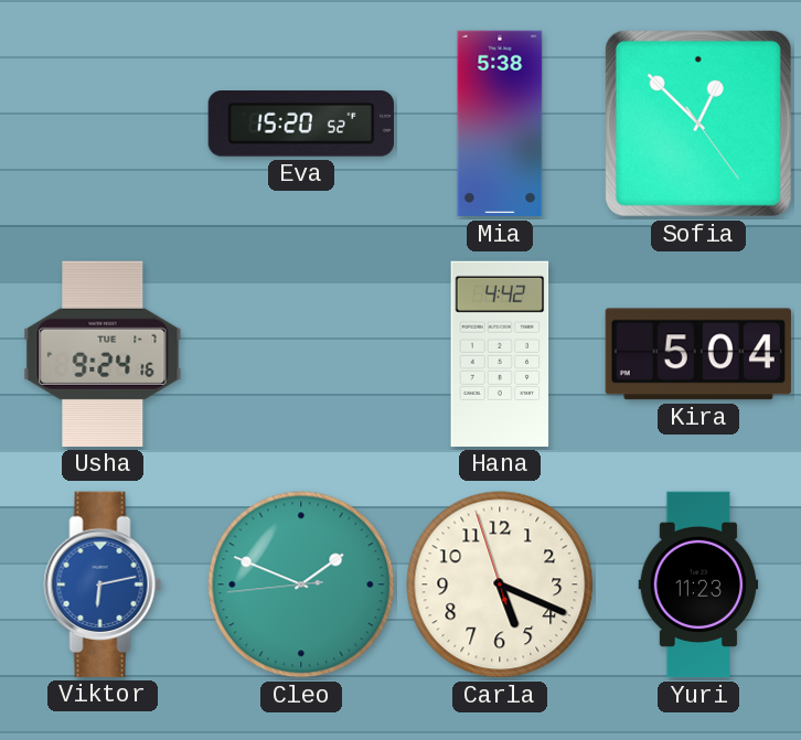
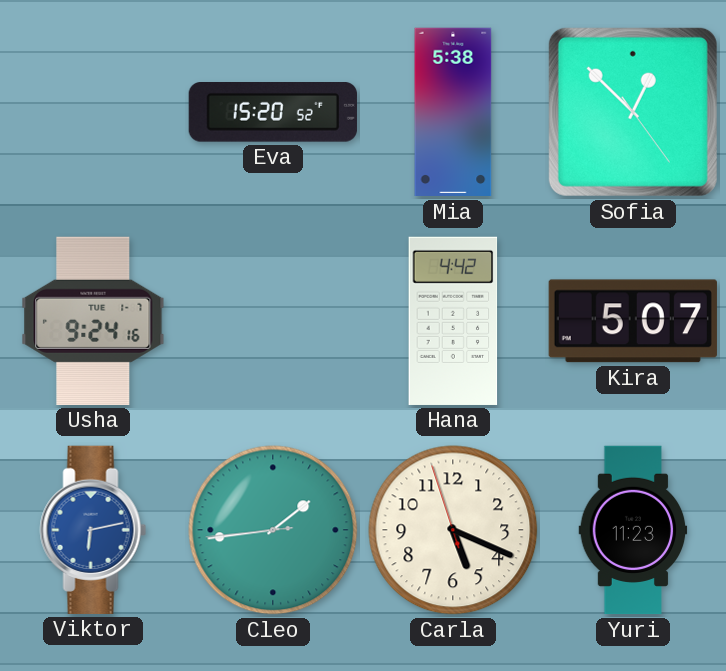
Kira: 5:04 -> 5:07 (633, 321)
Cleo: 1:48 -> 1:43 (273, 530)
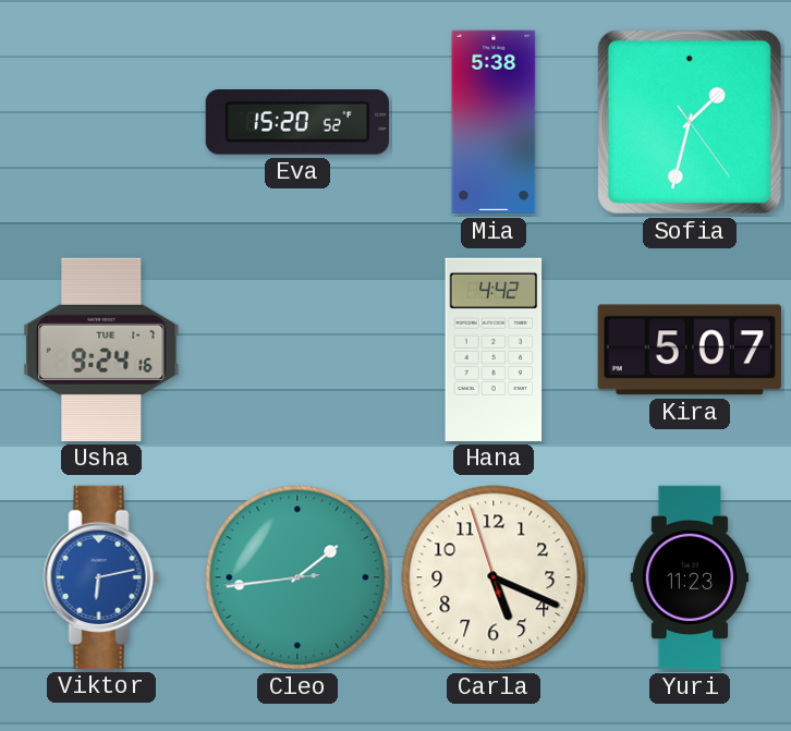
Sofia: 12:52 -> 1:32 (690, 122)
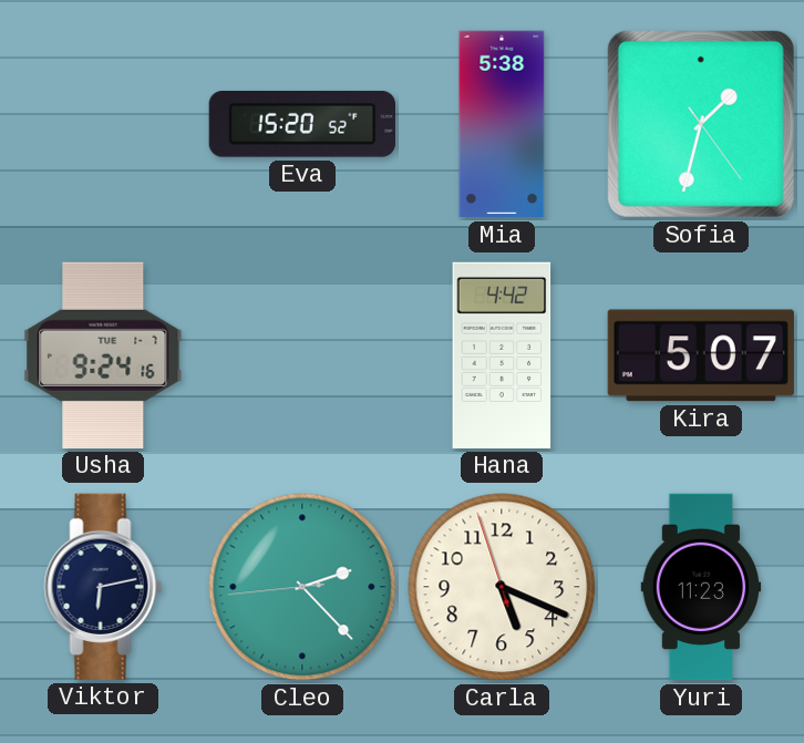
Viktor dial: blue -> navy (103, 587)
Cleo: 1:43 -> 2:22 (302, 587)
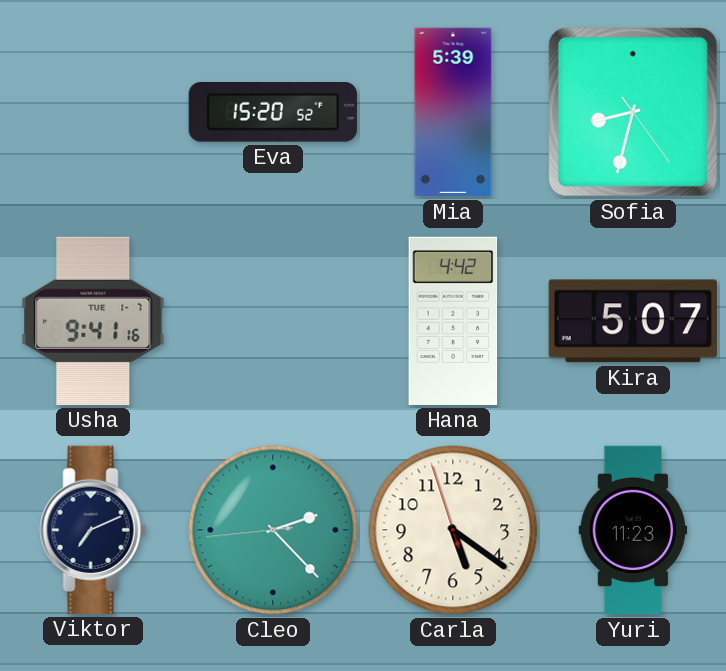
Mia: 5:38 -> 5:39 (453, 112)
Sofia: 1:32 -> 8:32 (633, 112)
Usha: 9:24 -> 9:41 (93, 321)
Viktor: 6:13 -> 7:11 (93, 530)
Carla: 5:18 -> 5:20 (453, 530)
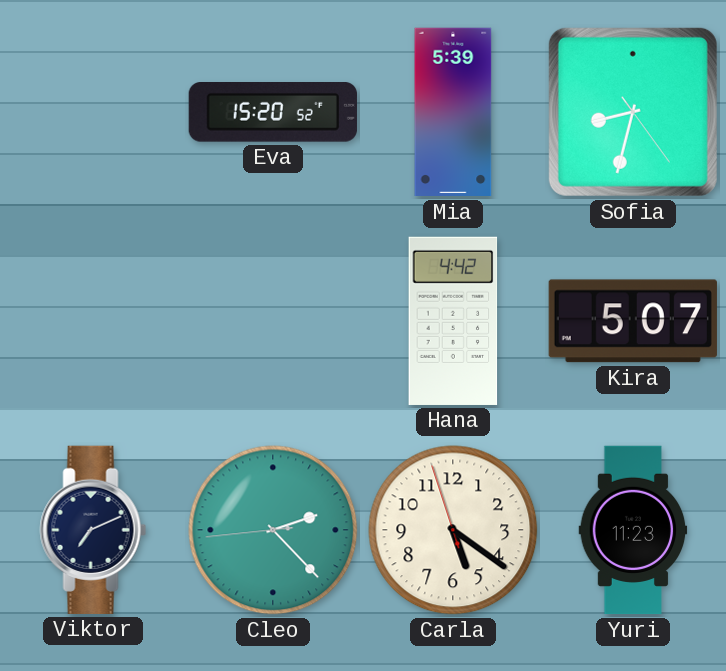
Usha: 9:41 -> none (93, 321)
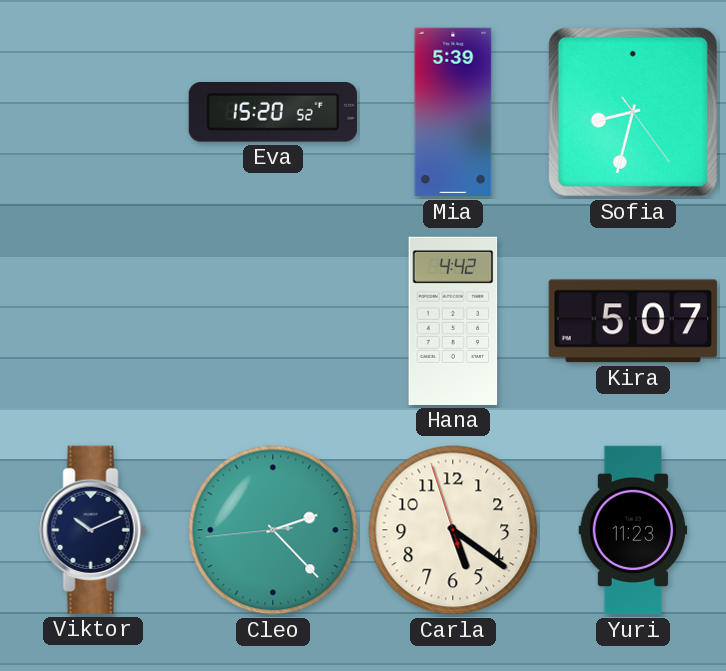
Viktor: 7:11 -> 10:11 (93, 530)
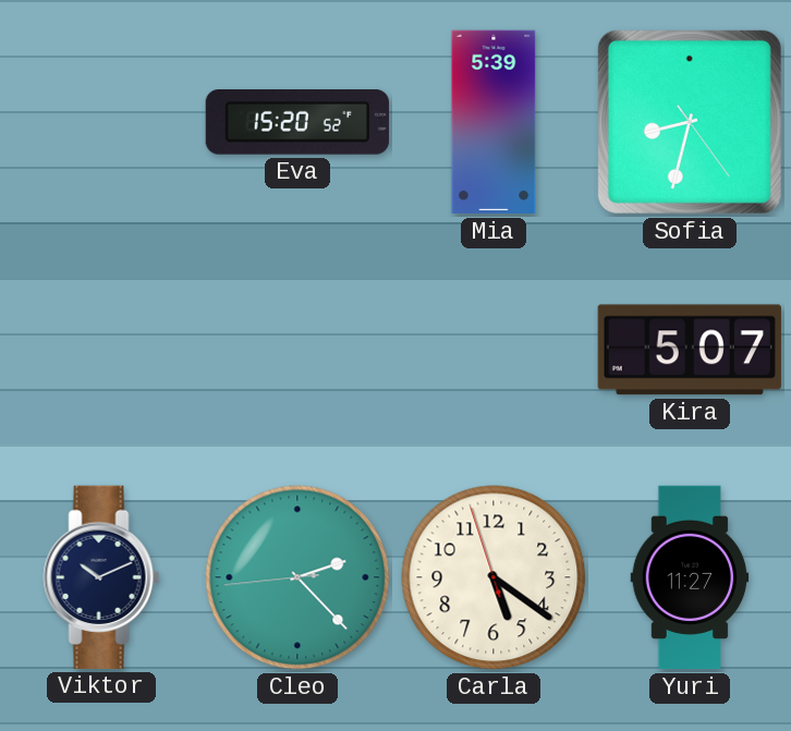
Hana: 4:42 -> none (453, 321)
Yuri: 11:23 -> 11:27 (690, 577)
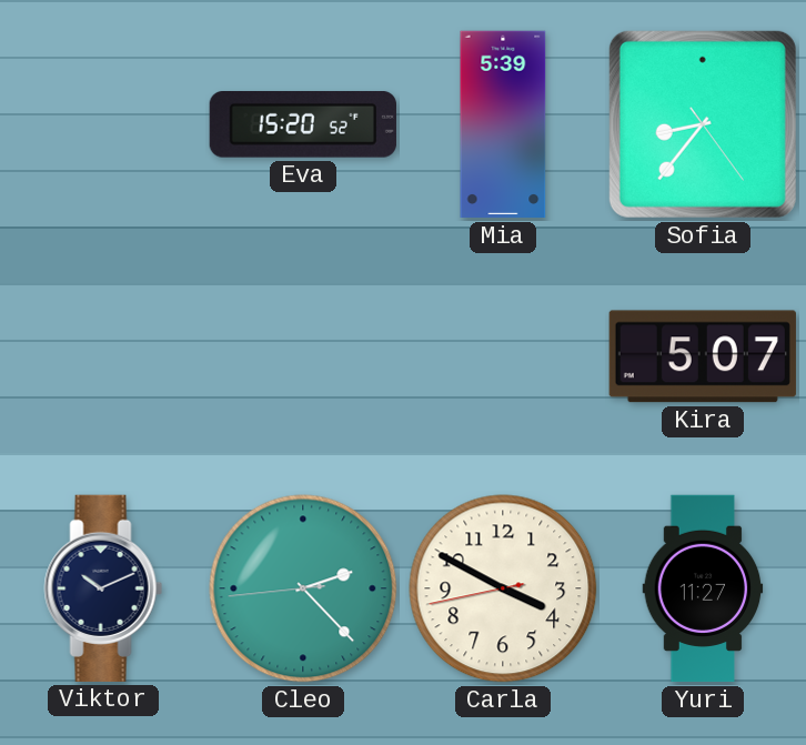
Sofia: 8:32 -> 8:36 (703, 124)
Carla: 5:20 -> 3:49 (503, 588)
